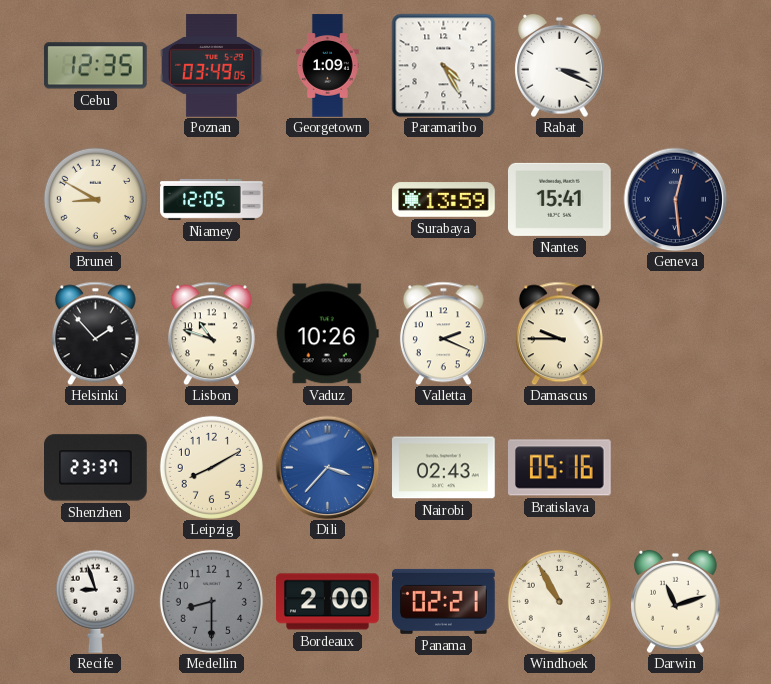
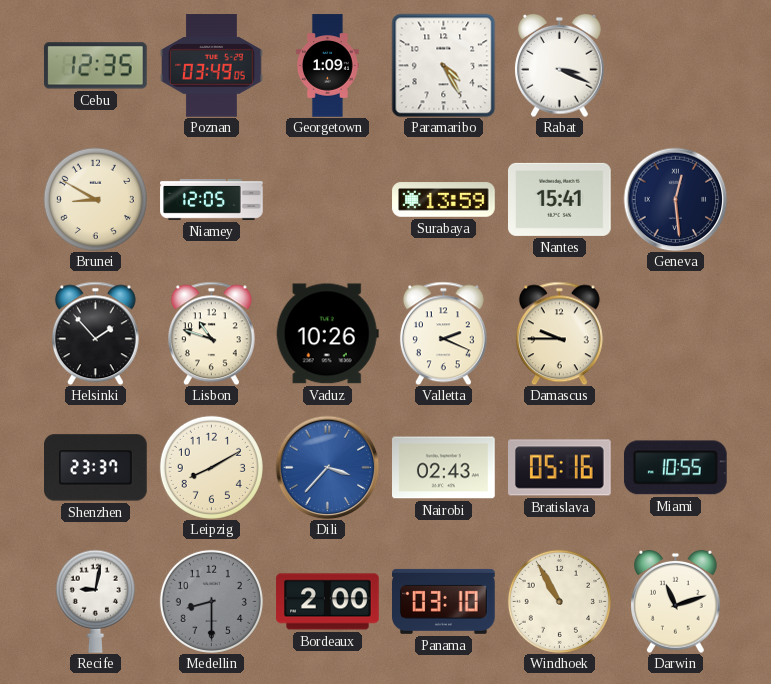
Miami: none -> 10:55 (675, 468)
Recife: 8:57 -> 9:02 (95, 601)
Panama: 02:21 -> 03:10 (444, 601)
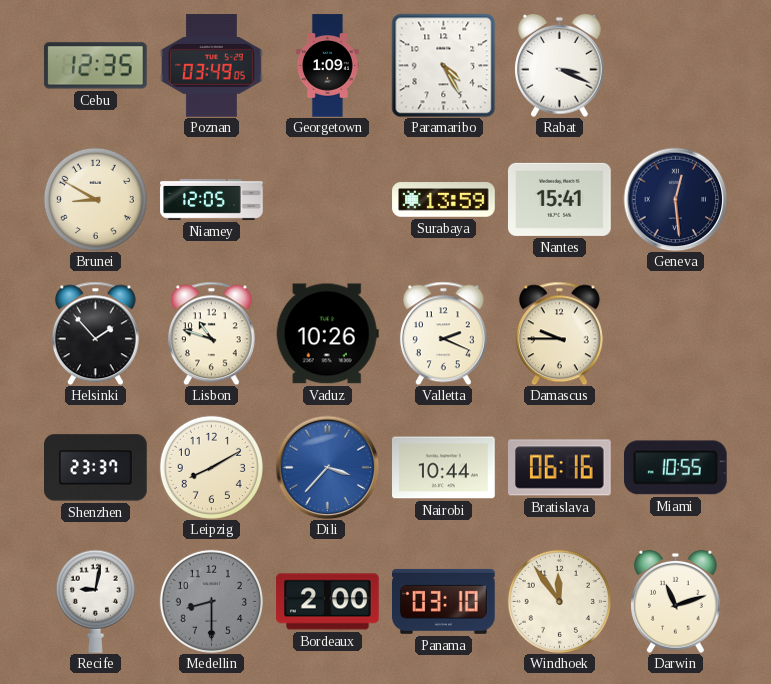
Nairobi: 02:43 -> 10:44 (444, 468)
Bratislava: 05:16 -> 06:16 (560, 468)
Windhoek: 10:55 -> 11:54 (559, 601)
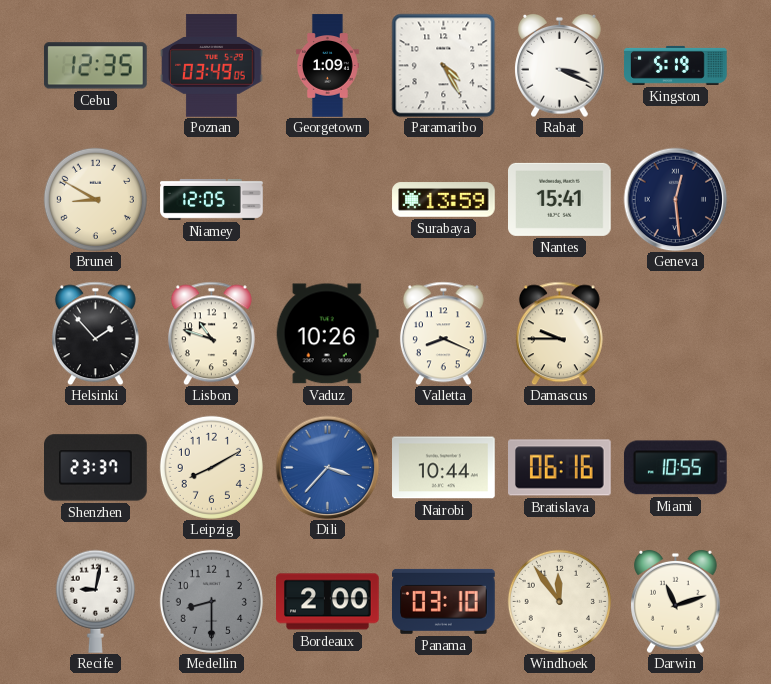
Kingston: none -> 5:19 (676, 65)
Valletta: 2:19 -> 8:19 (443, 333)
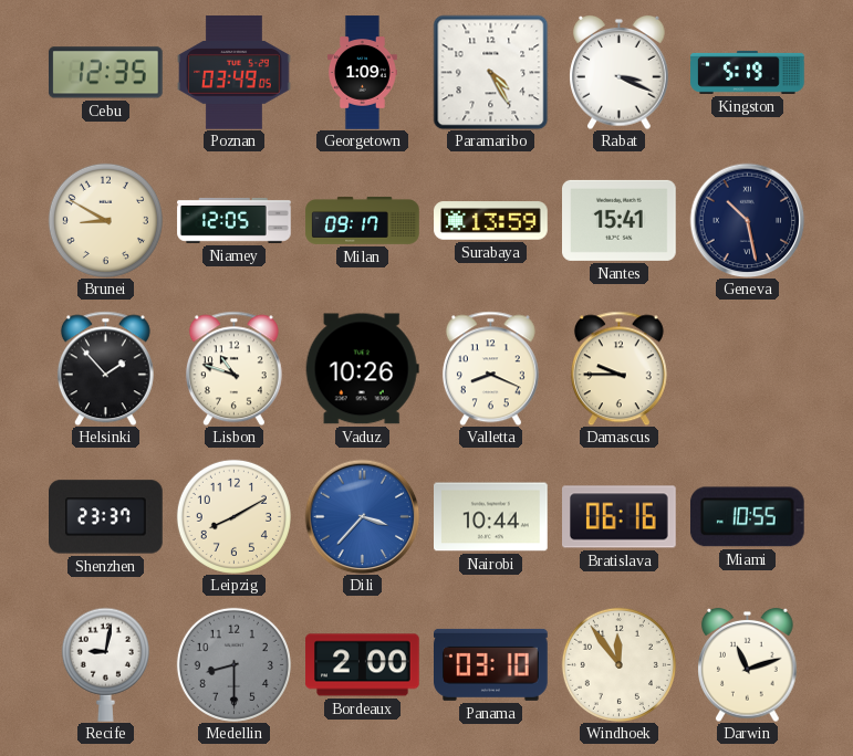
Milan: none -> 09:17 (363, 221)
Geneva: 12:29 -> 10:28 (747, 220)
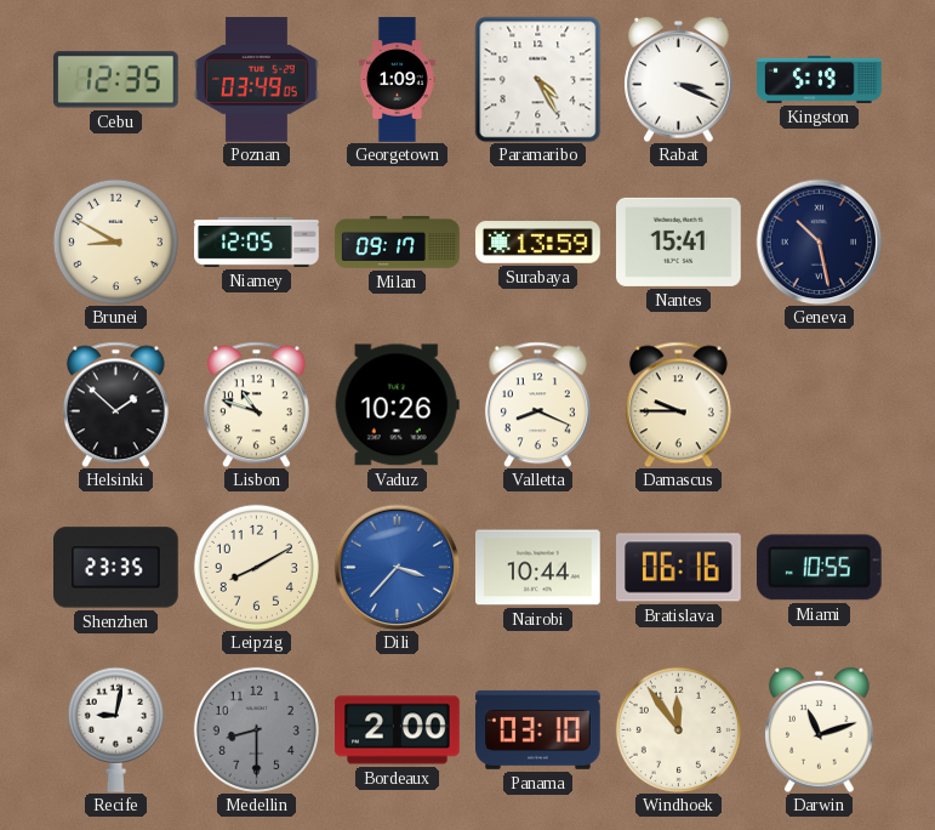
Helsinki: 1:53 -> 1:52 (115, 404)
Shenzhen: 23:37 -> 23:35 (116, 568)
